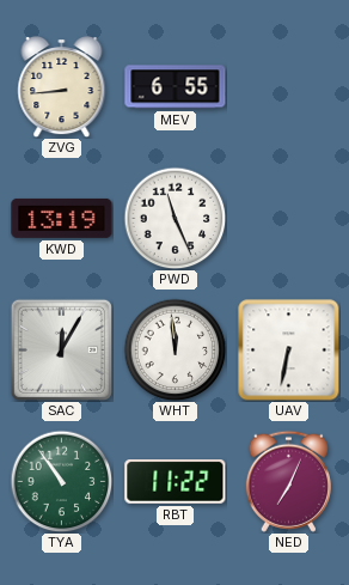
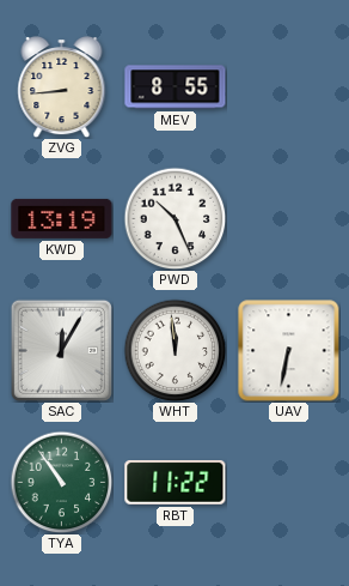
MEV: 6:55 -> 8:55 (176, 87)
PWD: 11:26 -> 10:26 (174, 218)
NED: 7:04 -> none (288, 481)
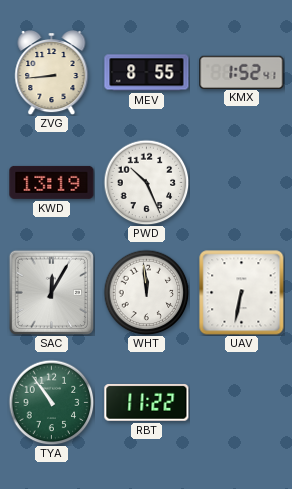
KMX: none -> 1:52 (242, 72)
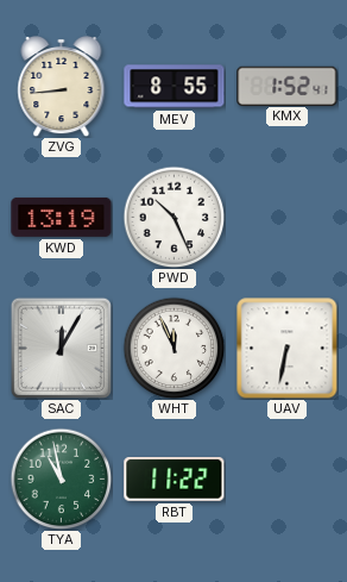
WHT: 11:59 -> 11:56 (173, 348)
TYA: 10:54 -> 10:58 (61, 478)
